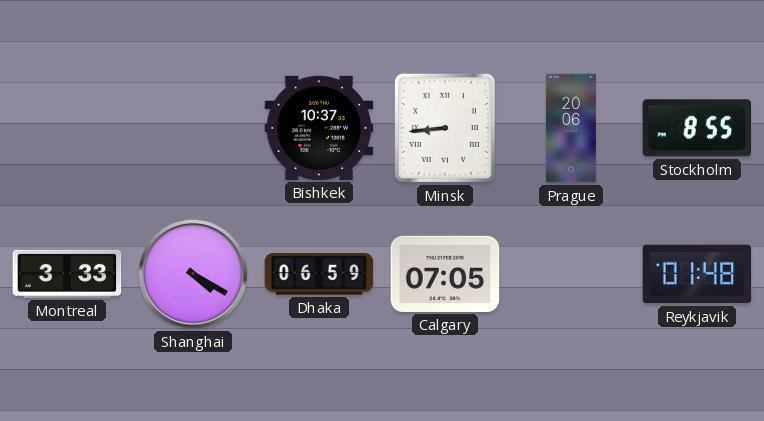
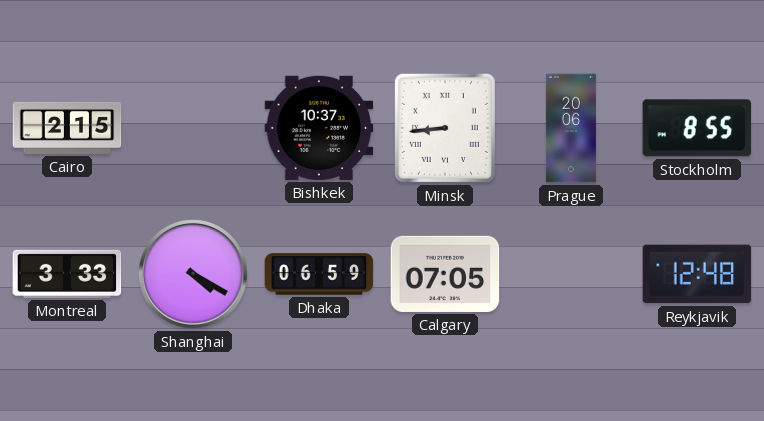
Cairo: none -> 2:15 (67, 128)
Reykjavik: 01:48 -> 12:48 (697, 274)
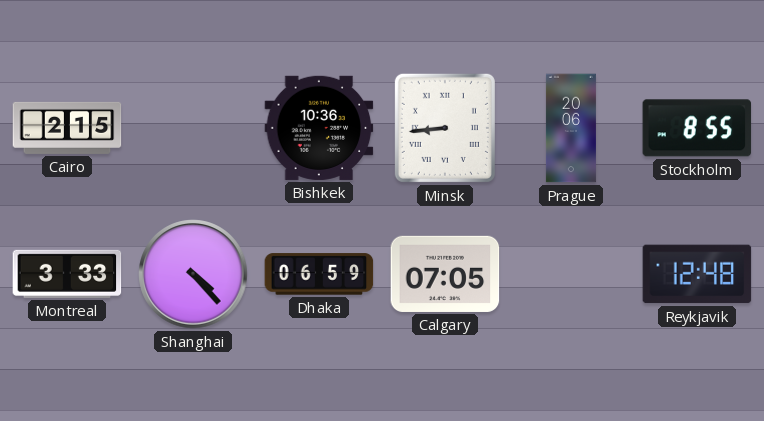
Bishkek: 10:37 -> 10:36 (319, 128)
Shanghai: 4:20 -> 4:23 (193, 274)
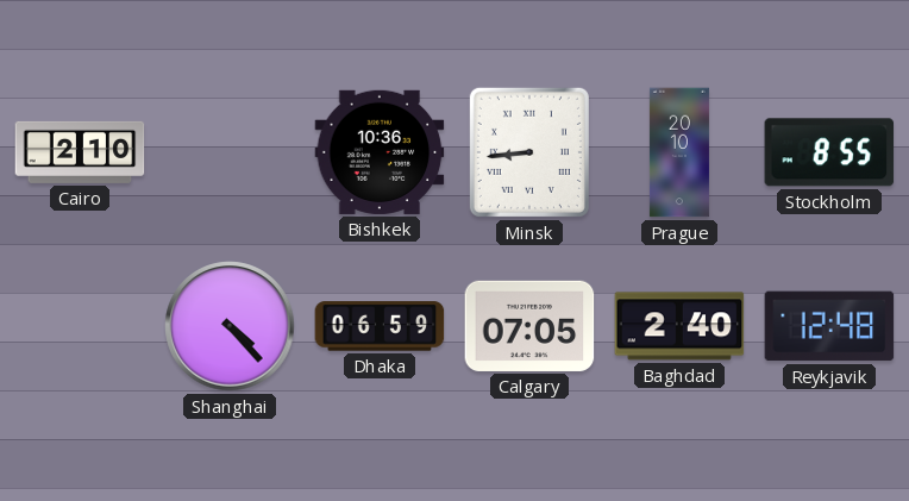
Cairo: 2:15 -> 2:10 (80, 152)
Prague: 20:06 -> 20:10 (679, 152)
Montreal: 3:33 -> none (67, 274)
Baghdad: none -> 2:40 (679, 326)
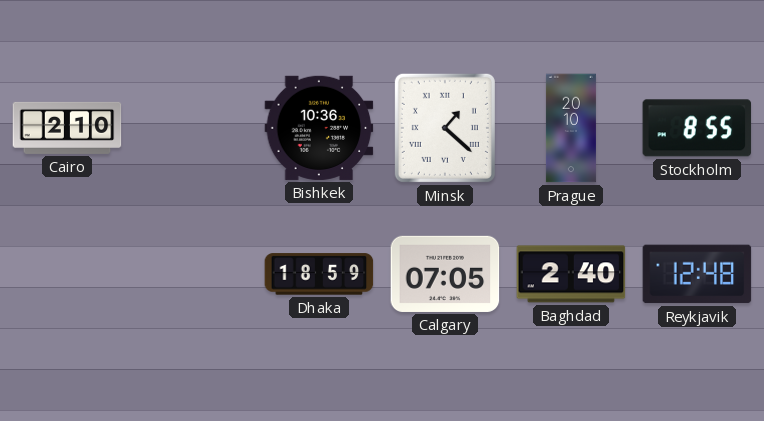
Minsk: 8:44 -> 1:22 (445, 128)
Shanghai: 4:23 -> none (230, 326)
Dhaka: 06:59 -> 18:59 (319, 274)
